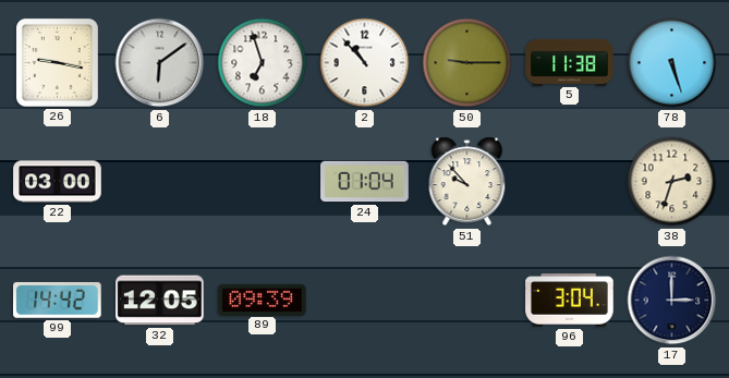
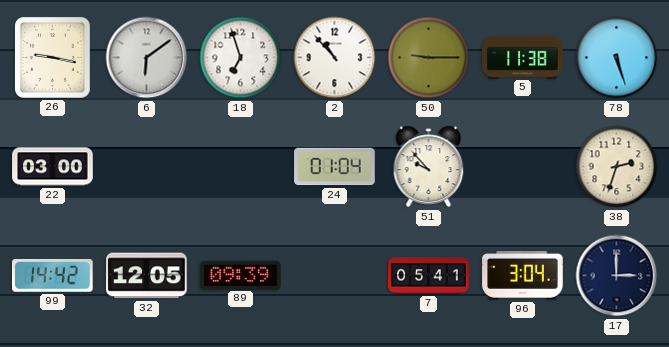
7: none -> 05:41 (429, 276)
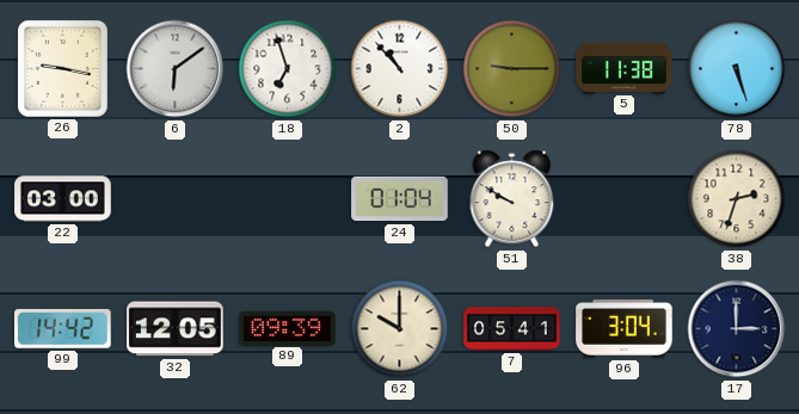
51: 9:53 -> 9:50 (512, 199)
62: none -> 10:00 (400, 329)
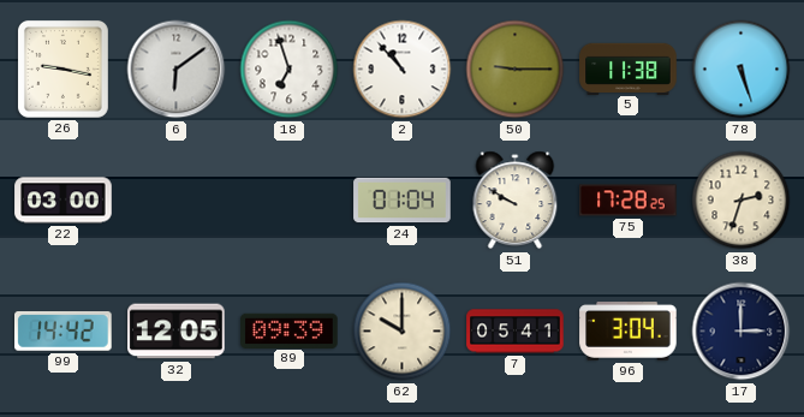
75: none -> 17:28 (629, 201)
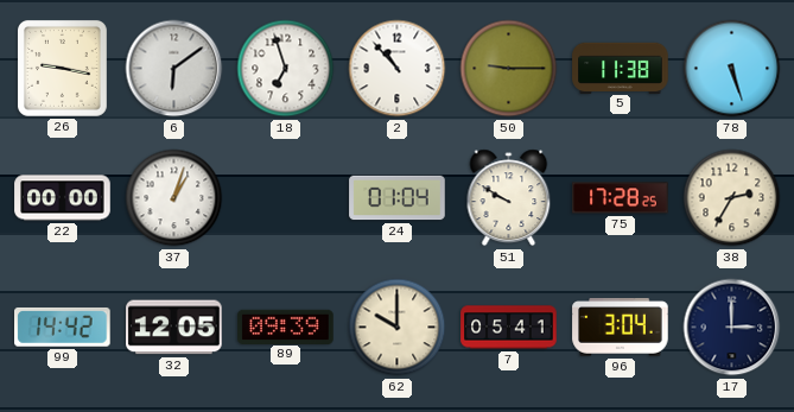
22: 03:00 -> 00:00 (63, 198)
37: none -> 1:03 (174, 198)
38: 2:33 -> 2:35 (732, 198)
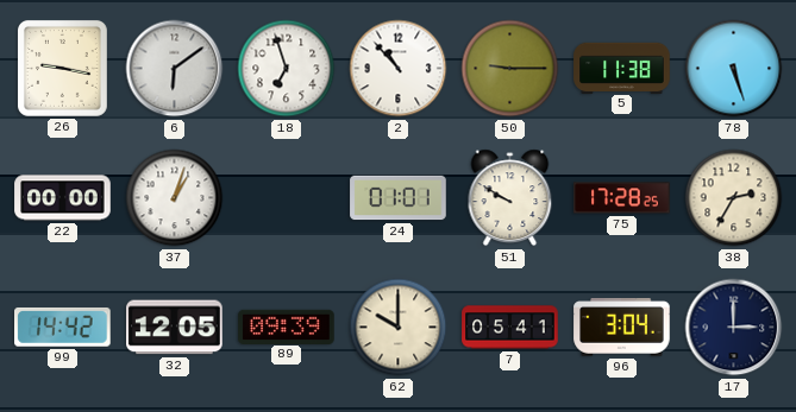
24: 01:04 -> 01:01 (399, 198)
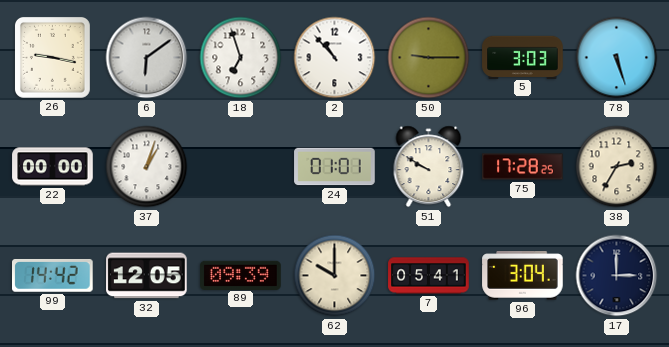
5: 11:38 -> 3:03 (523, 57)
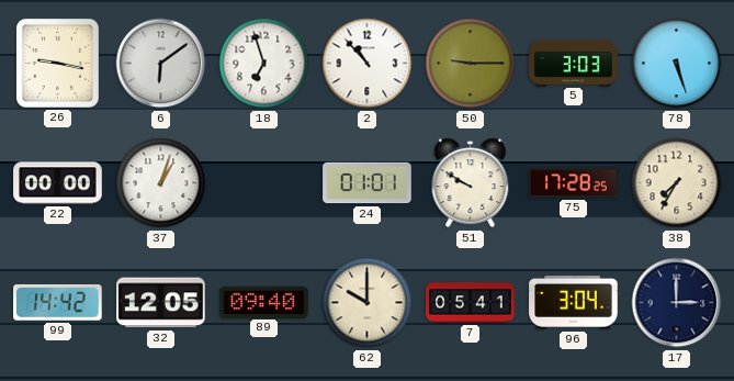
38: 2:35 -> 7:35 (677, 183)
89: 09:39 -> 09:40 (264, 302)
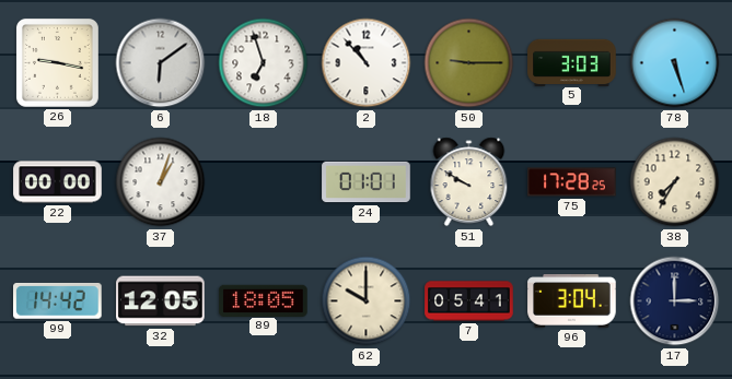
89: 09:40 -> 18:05 (264, 300)
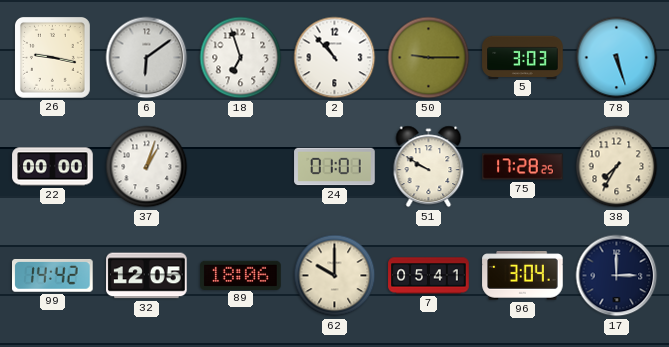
89: 18:05 -> 18:06 (241, 275)
